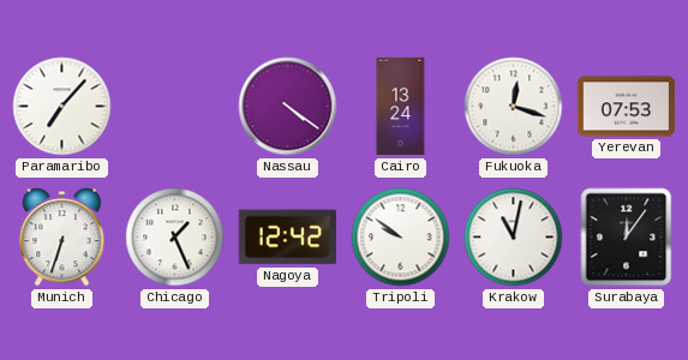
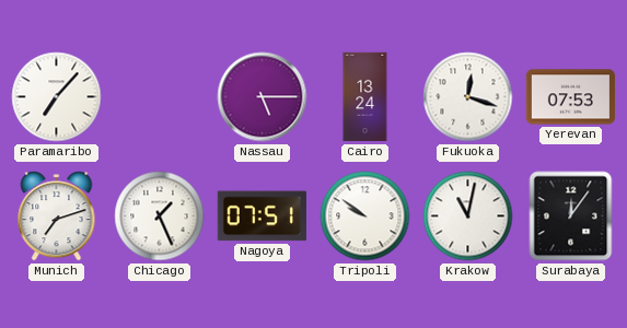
Nassau: 4:21 -> 5:15 (263, 97)
Munich: 6:33 -> 7:12 (57, 216)
Nagoya: 12:42 -> 07:51 (262, 216)
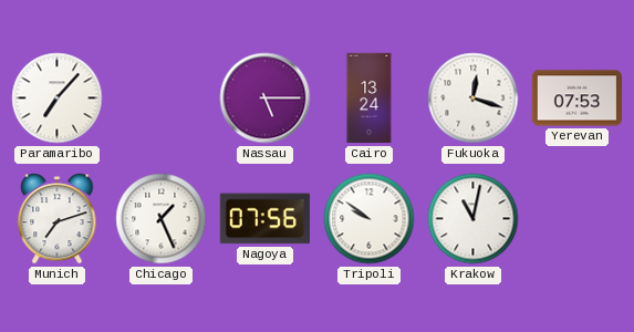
Nagoya: 07:51 -> 07:56 (264, 219)
Surabaya: 12:06 -> none (571, 216)
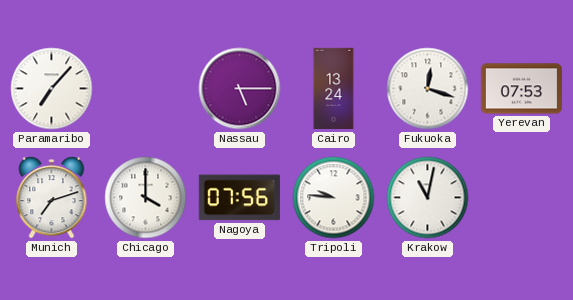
Chicago: 1:26 -> 4:00 (146, 198)
Tripoli: 9:51 -> 9:46 (334, 198)
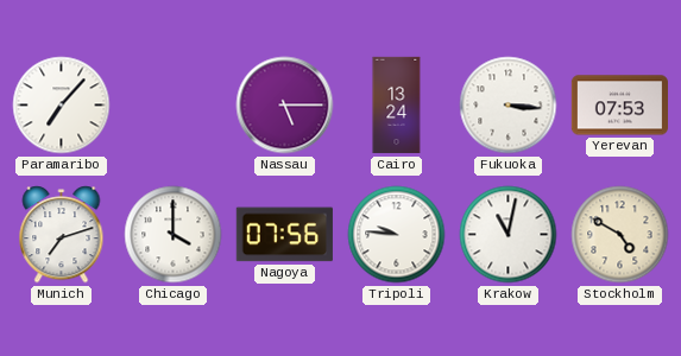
Fukuoka: 12:18 -> 3:16 (509, 106)
Stockholm: none -> 4:50 (620, 235)
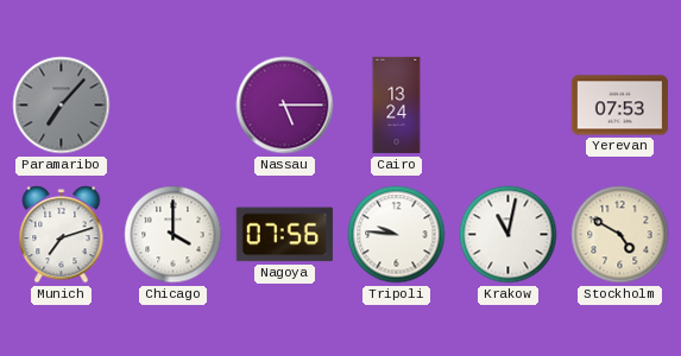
Paramaribo dial: white -> grey (62, 106)
Fukuoka: 3:16 -> none (509, 106)
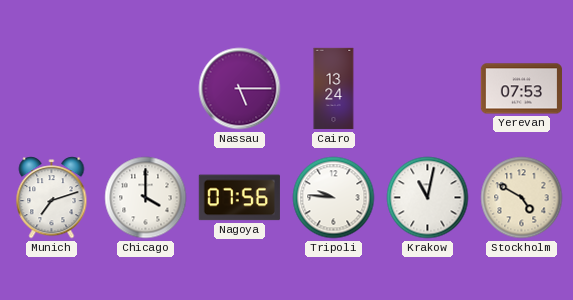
Paramaribo: 7:07 -> none (62, 106)
